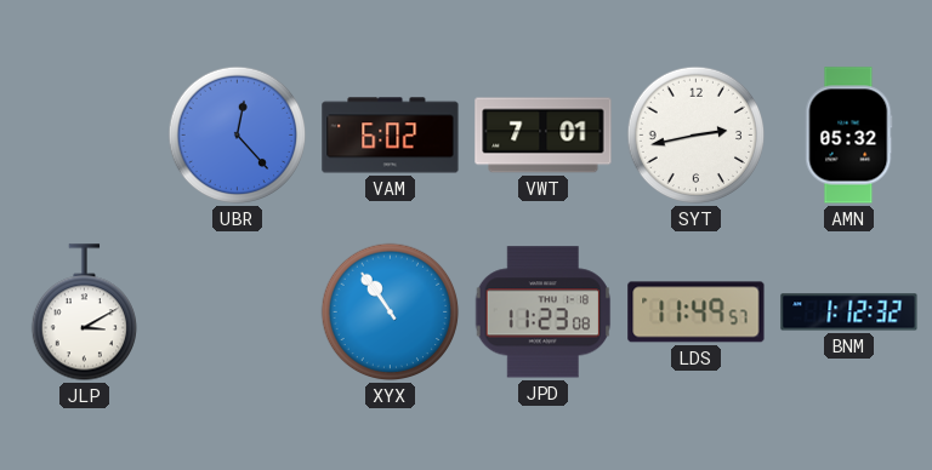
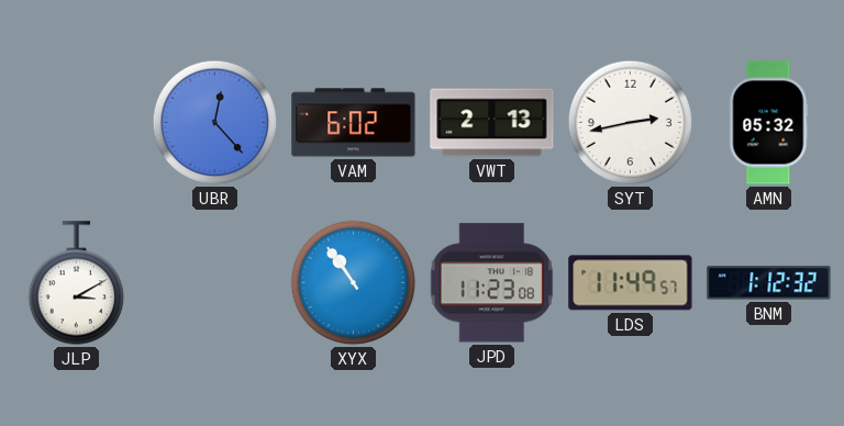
VWT: 7:01 -> 2:13 (492, 123)
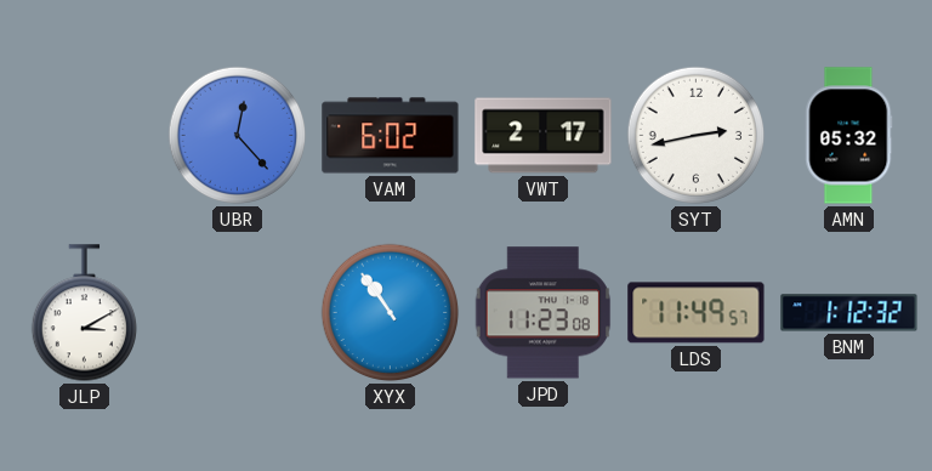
VWT: 2:13 -> 2:17 (544, 136)
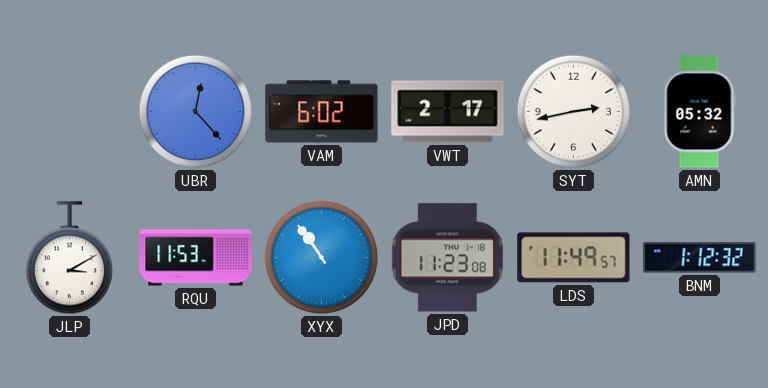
RQU: none -> 11:53 (196, 258)
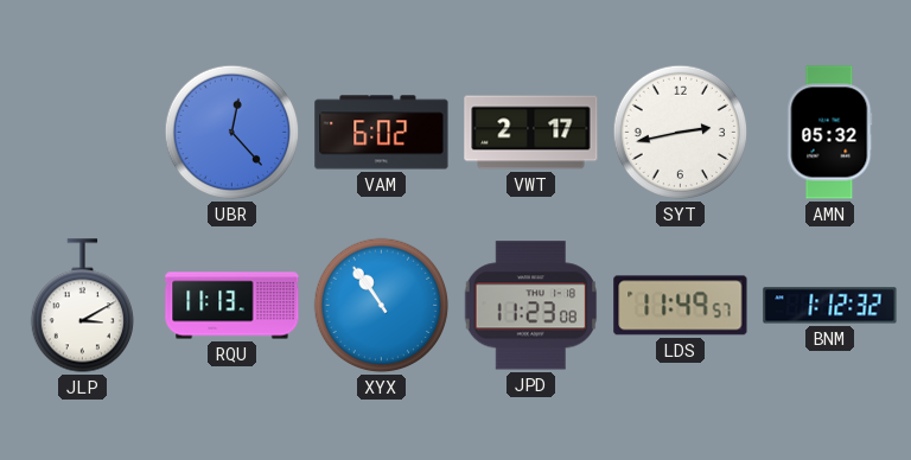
RQU: 11:53 -> 11:13 (232, 306)
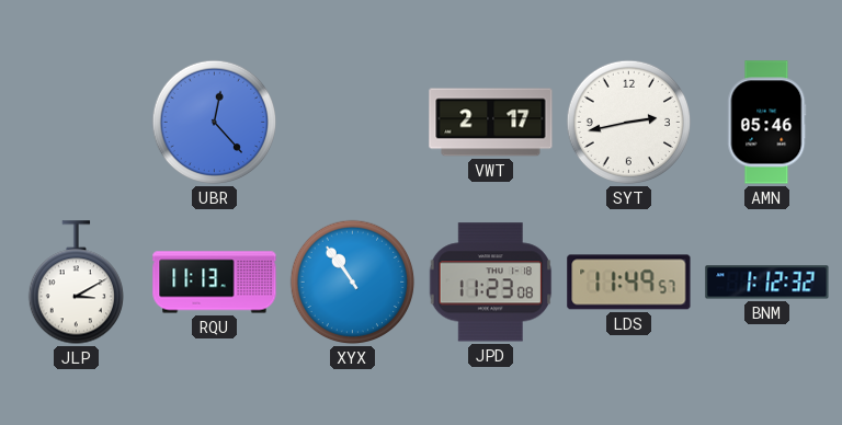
VAM: 6:02 -> none (382, 133)
AMN: 05:32 -> 05:46 (767, 123)
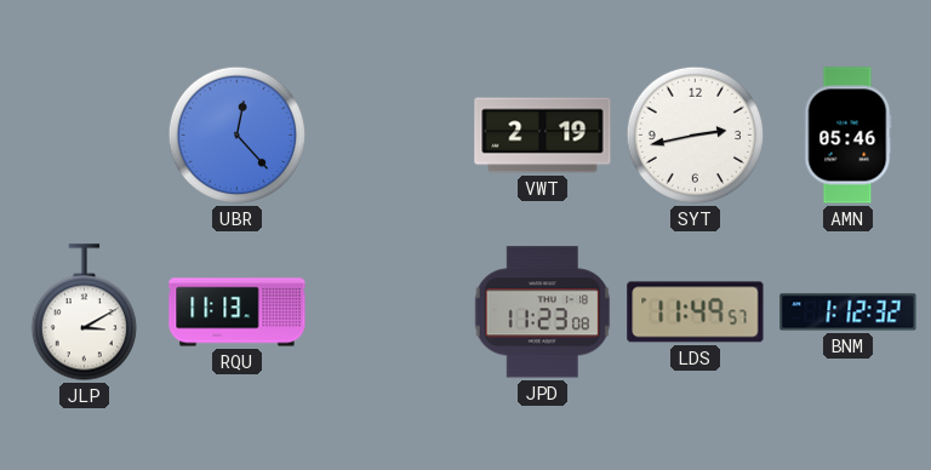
VWT: 2:17 -> 2:19 (543, 136)
XYX: 10:54 -> none (353, 283)
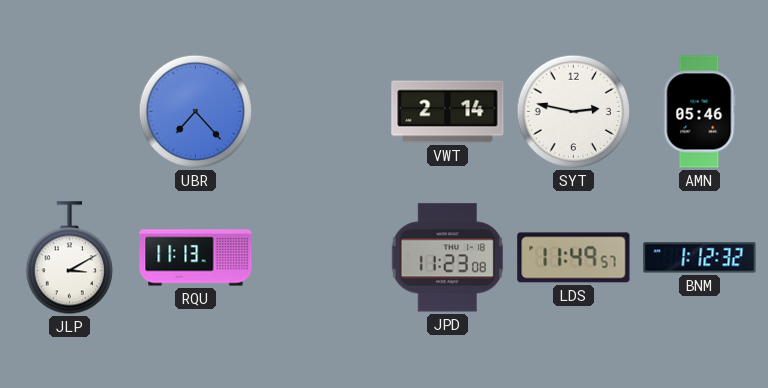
UBR: 12:23 -> 7:23 (196, 112)
VWT: 2:19 -> 2:14 (448, 112)
SYT: 2:43 -> 2:47 (574, 112)
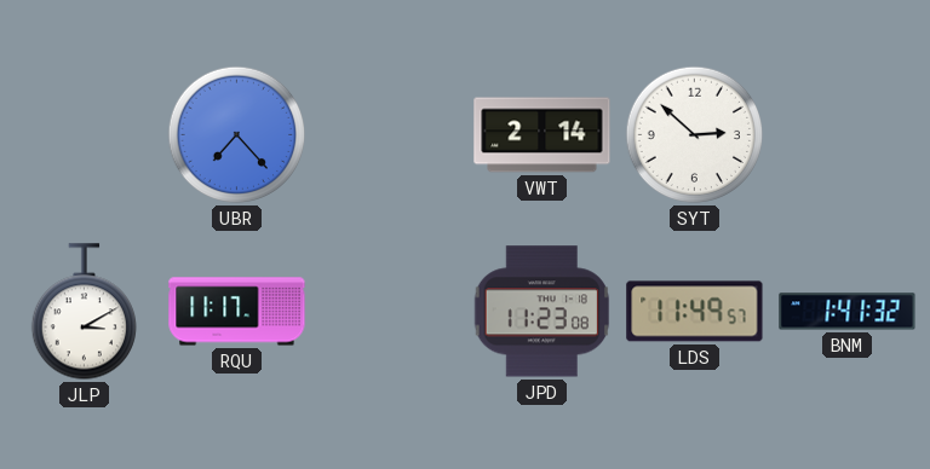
SYT: 2:47 -> 2:52 (695, 135)
AMN: 05:46 -> none (700, 112)
RQU: 11:13 -> 11:17 (237, 312)
BNM: 1:12 -> 1:41 (848, 312)
